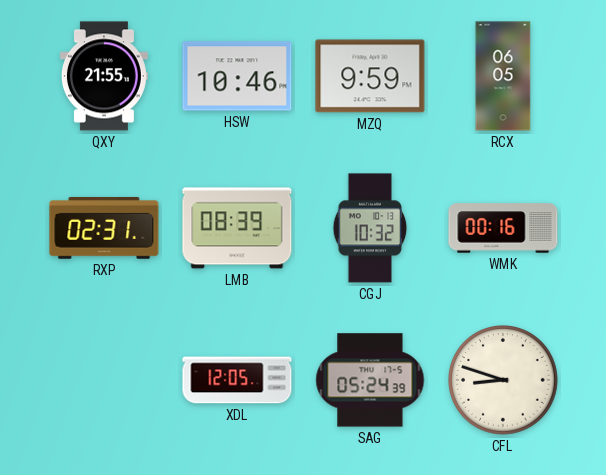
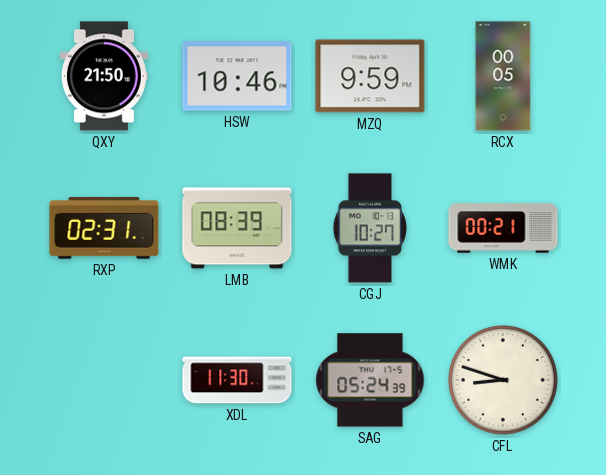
QXY: 21:55 -> 21:50 (104, 76)
RCX: 06:05 -> 00:05 (503, 76)
CGJ: 10:32 -> 10:27 (370, 228)
WMK: 00:16 -> 00:21 (503, 228)
XDL: 12:05 -> 11:30 (237, 380)
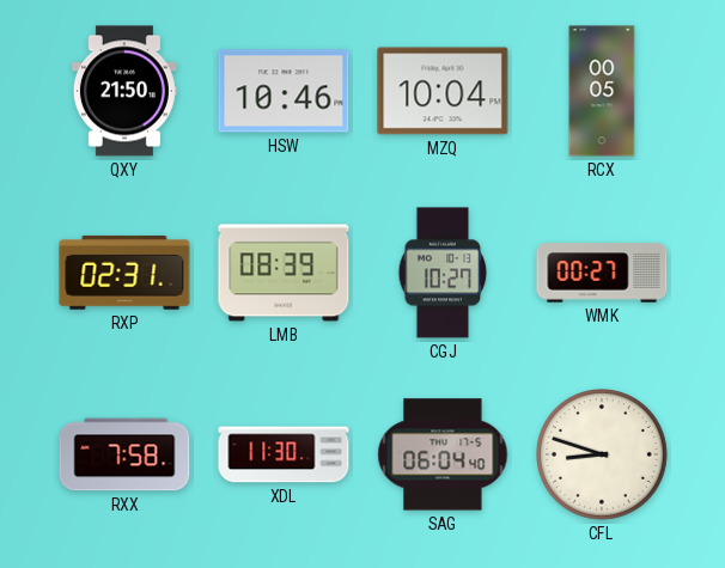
MZQ: 9:59 -> 10:04 (443, 91)
WMK: 00:21 -> 00:27 (602, 273)
RXX: none -> 7:58 (124, 454)
SAG: 05:24 -> 06:04 (443, 454)
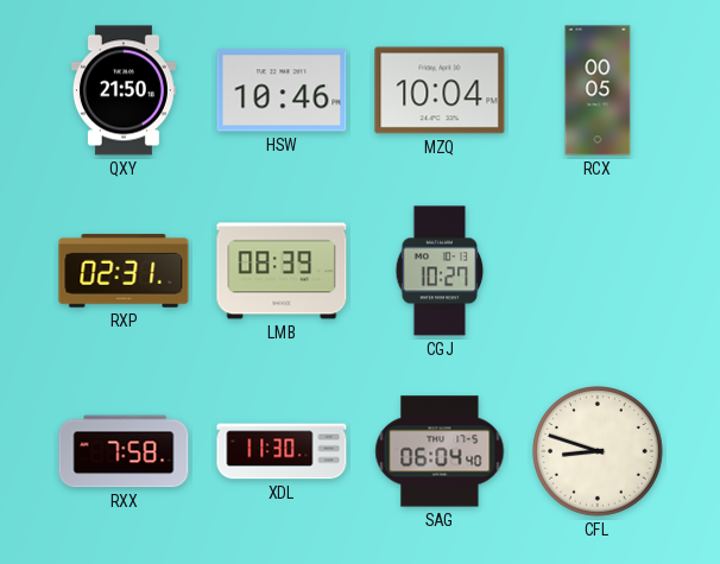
WMK: 00:27 -> none (602, 273)
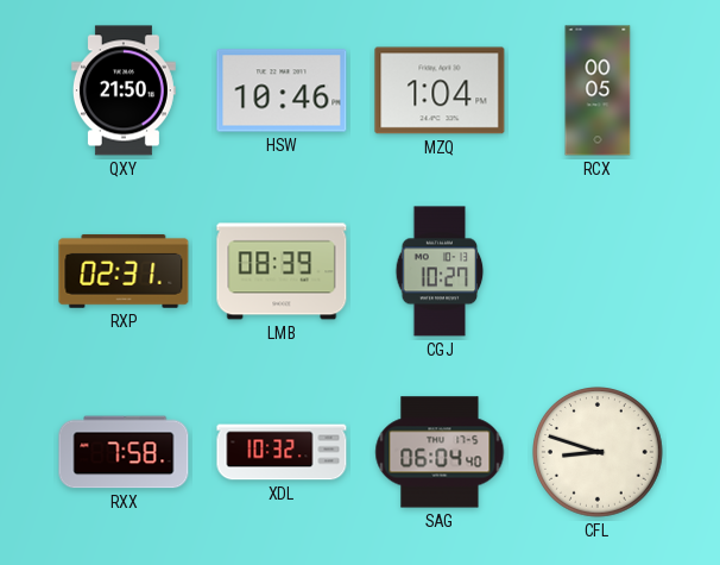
MZQ: 10:04 -> 1:04 (440, 90)
XDL: 11:30 -> 10:32 (282, 452)
